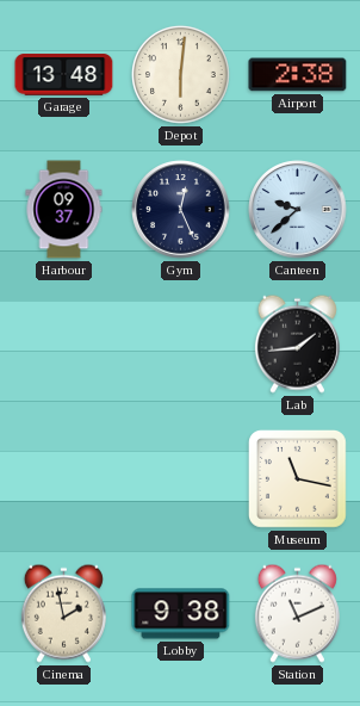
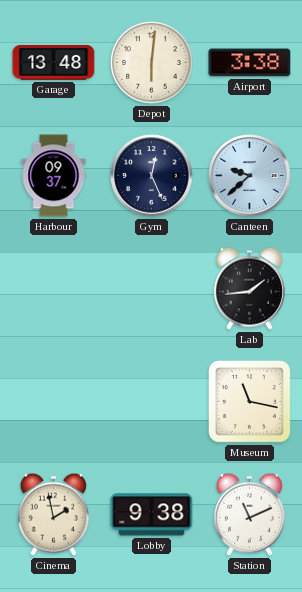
Airport: 2:38 -> 3:38 (250, 63)
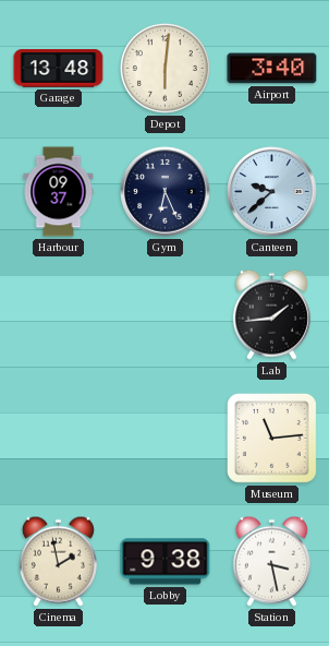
Airport: 3:38 -> 3:40 (272, 69)
Gym: 12:26 -> 6:26 (166, 192)
Museum: 11:17 -> 11:14 (271, 438)
Station: 11:11 -> 3:28 (271, 561)
